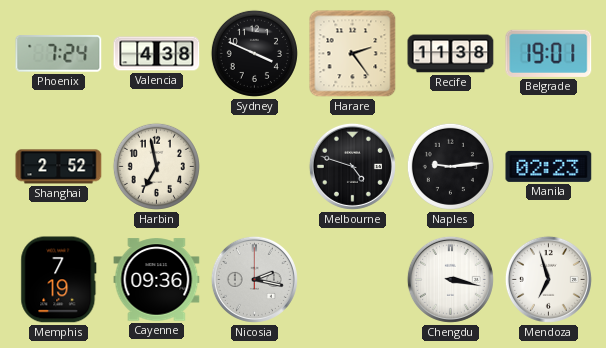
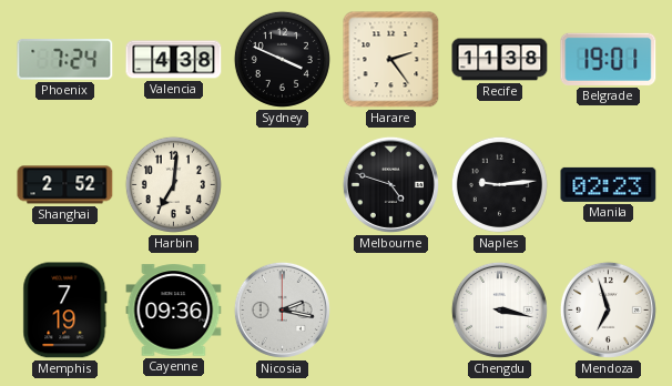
Harbin: 6:58 -> 7:01 (173, 184)
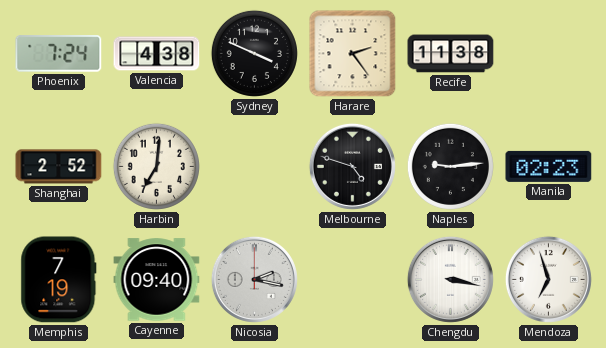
Belgrade: 19:01 -> none (609, 59)
Cayenne: 09:36 -> 09:40 (157, 280)
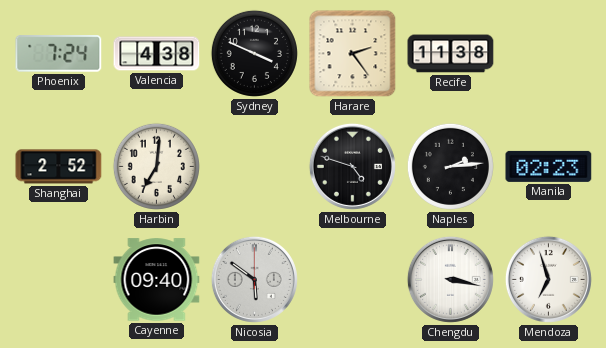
Naples: 9:14 -> 2:14 (450, 166)
Memphis: 7:19 -> none (59, 280)
Nicosia: 2:17 -> 5:51 (254, 279)
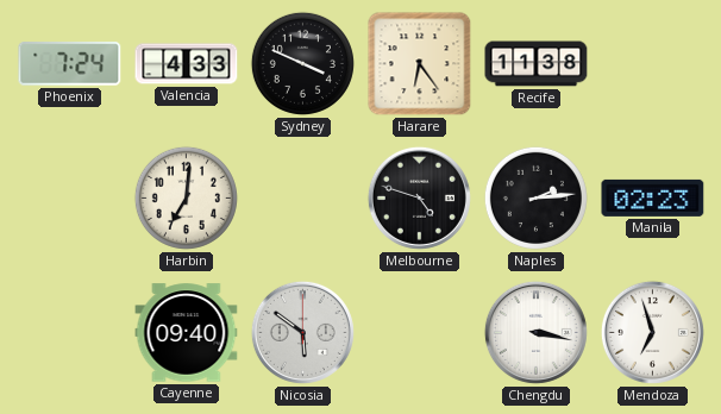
Valencia: 4:38 -> 4:33 (187, 64)
Harare: 2:24 -> 6:24 (420, 64)
Shanghai: 2:52 -> none (59, 167)
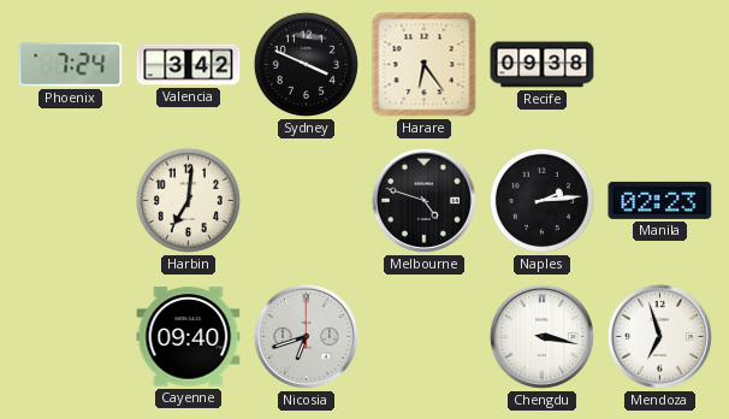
Valencia: 4:33 -> 3:42 (189, 65)
Recife: 11:38 -> 09:38 (543, 65)
Nicosia: 5:51 -> 6:42 (306, 336)
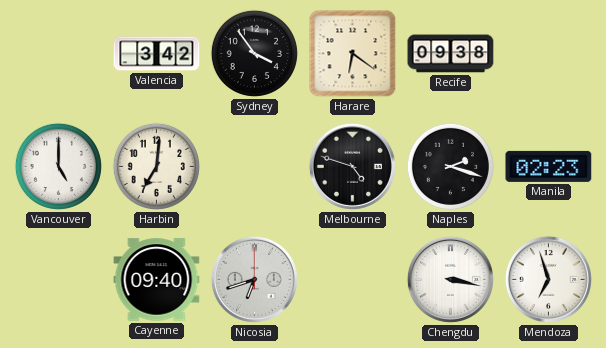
Phoenix: 7:24 -> none (71, 65)
Sydney: 3:49 -> 3:54 (254, 53)
Harare: 6:24 -> 6:21 (353, 54)
Vancouver: none -> 5:00 (58, 166)
Naples: 2:14 -> 2:18 (450, 166)
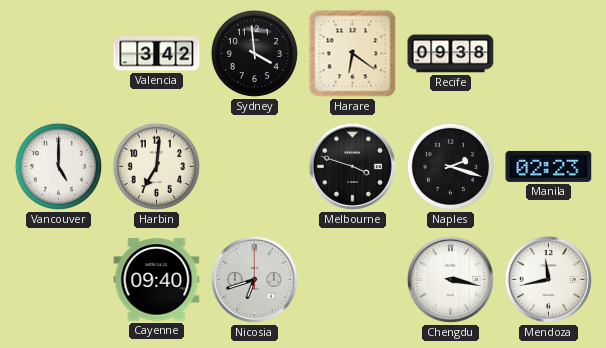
Sydney: 3:54 -> 3:59 (254, 53)
Melbourne: 4:48 -> 3:48 (352, 166)
Mendoza: 6:57 -> 11:43 (548, 279)
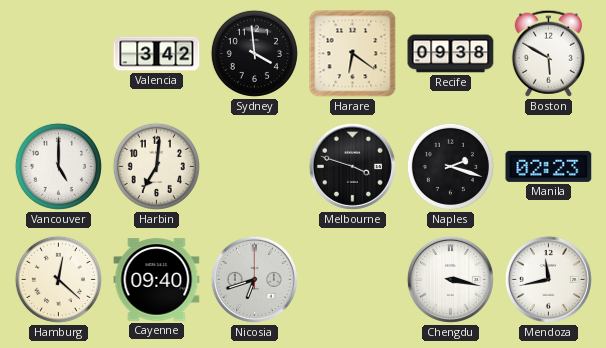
Boston: none -> 5:50 (548, 53)
Hamburg: none -> 12:22 (58, 279)
